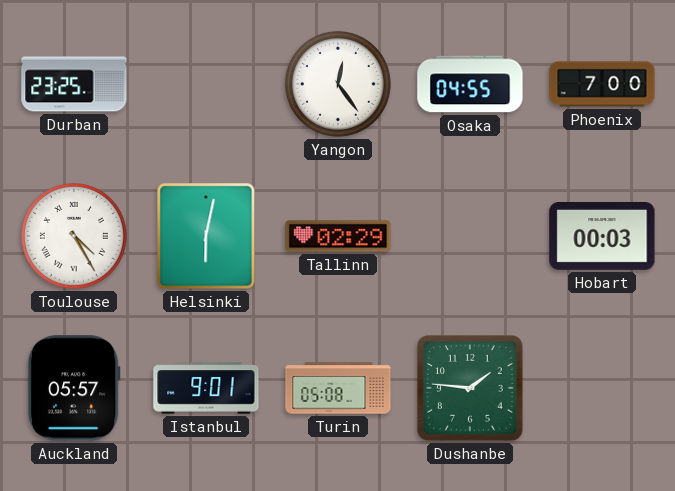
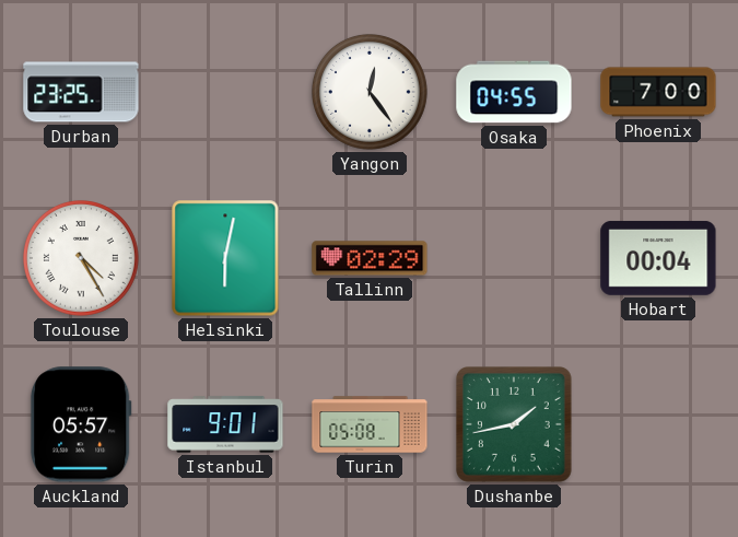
Hobart: 00:03 -> 00:04 (658, 258)
Dushanbe: 1:46 -> 1:43 (515, 425)
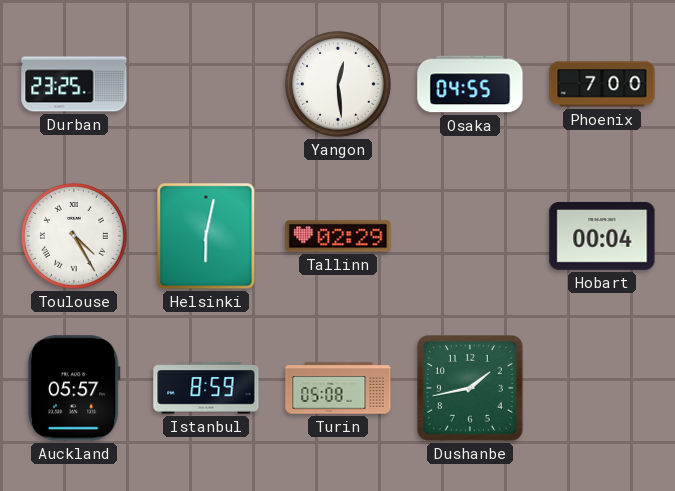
Yangon: 12:24 -> 12:29 (338, 84)
Istanbul: 9:01 -> 8:59 (206, 388)
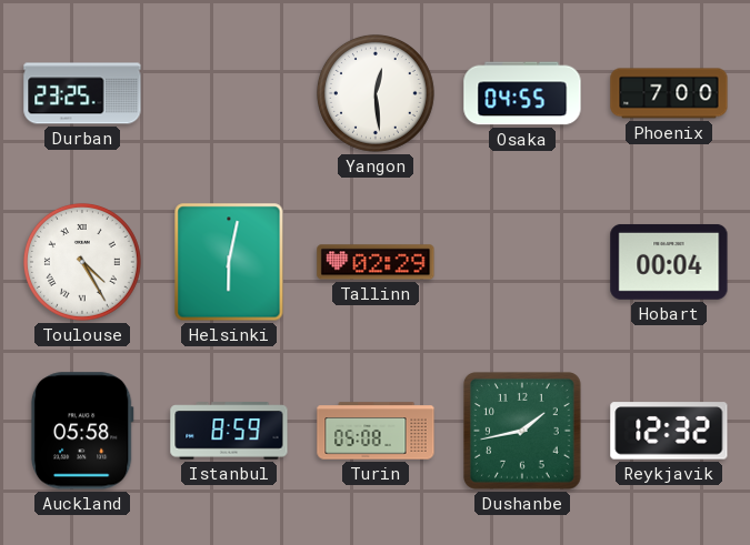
Auckland: 05:57 -> 05:58 (82, 431)
Reykjavik: none -> 12:32 (669, 431)
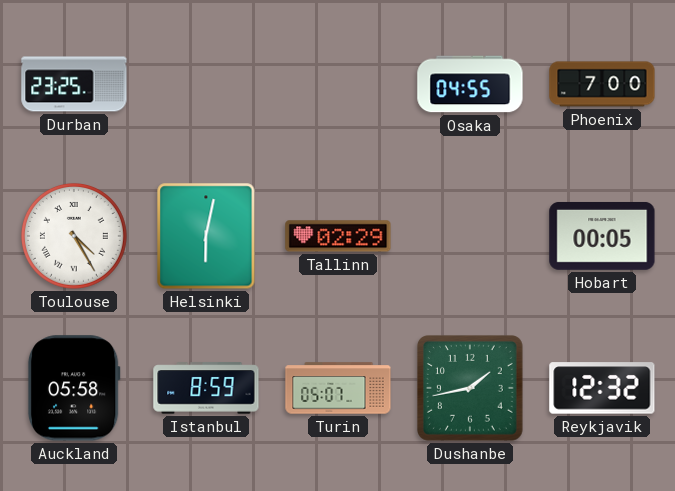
Yangon: 12:29 -> none (376, 93)
Hobart: 00:04 -> 00:05 (602, 236)
Turin: 05:08 -> 05:07 (338, 388)
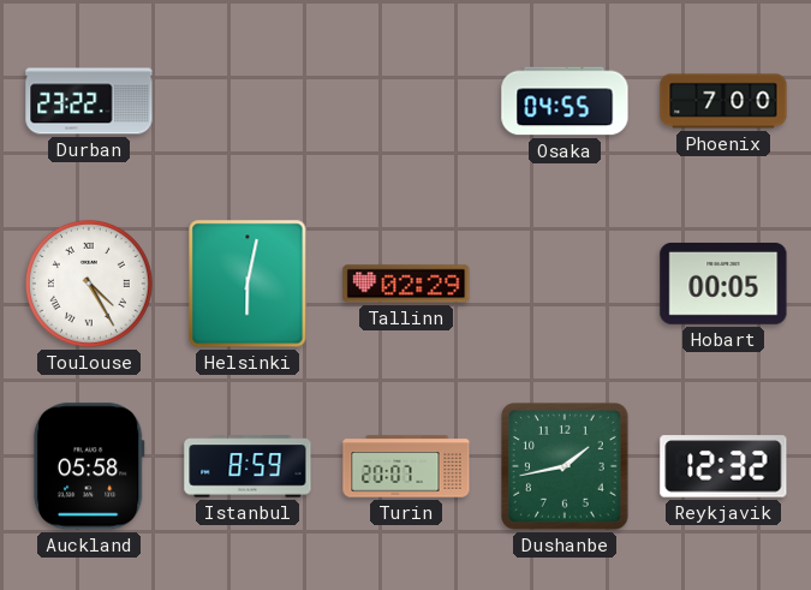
Durban: 23:25 -> 23:22 (89, 101)
Turin: 05:07 -> 20:07 (406, 466)
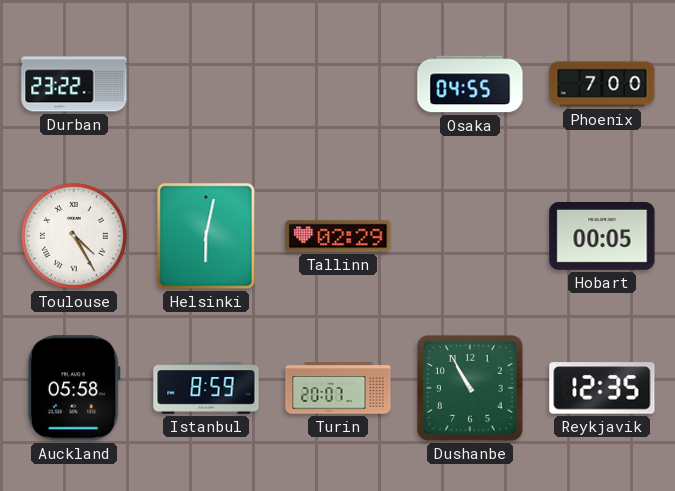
Dushanbe: 1:43 -> 10:55 (471, 389)
Reykjavik: 12:32 -> 12:35 (602, 388)
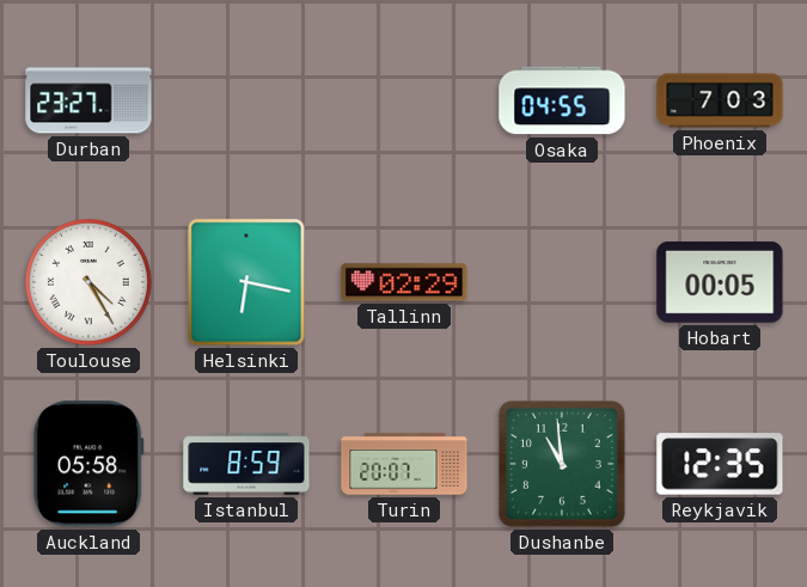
Durban: 23:22 -> 23:27 (88, 100)
Phoenix: 7:00 -> 7:03 (720, 100)
Helsinki: 6:02 -> 6:17 (246, 282)
Dushanbe: 10:55 -> 10:59 (563, 465)
